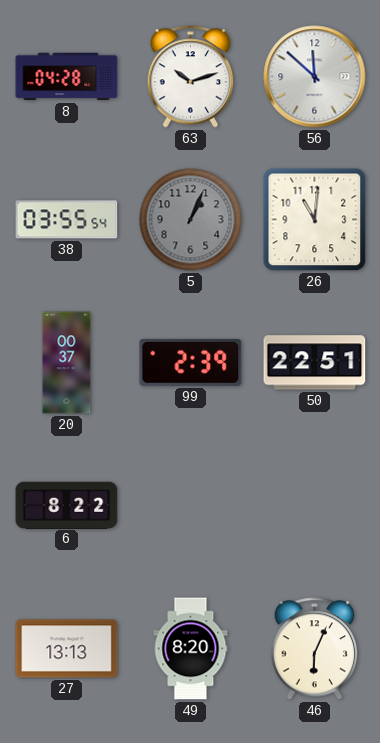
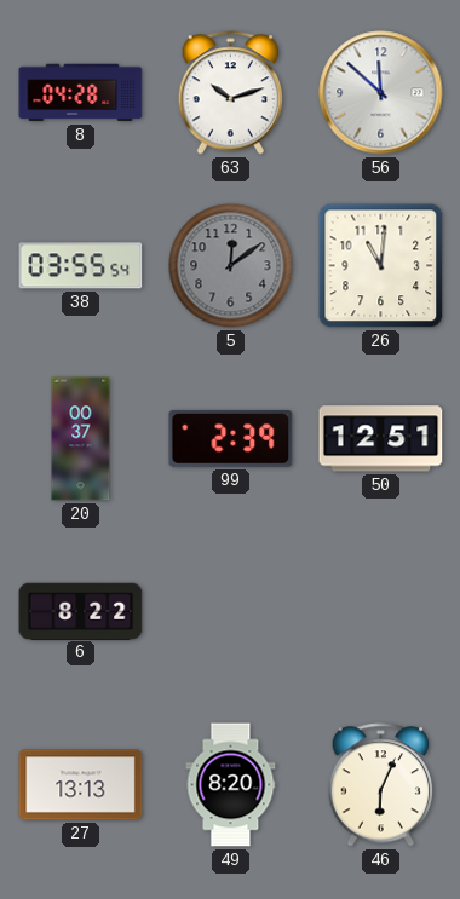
5: 1:04 -> 12:09 (231, 266)
50: 22:51 -> 12:51 (381, 439)
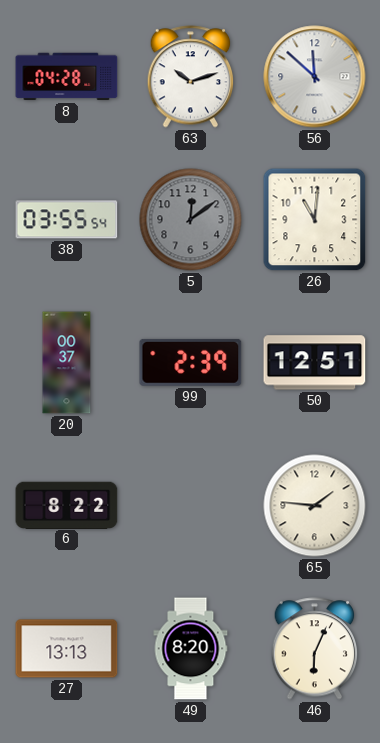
65: none -> 1:46 (315, 506)
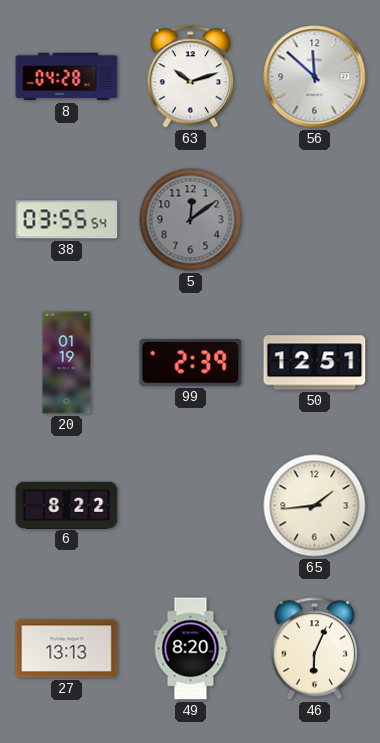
26: 11:01 -> none (315, 220)
20: 00:37 -> 01:19 (67, 363)
65: 1:46 -> 1:44 (315, 506)
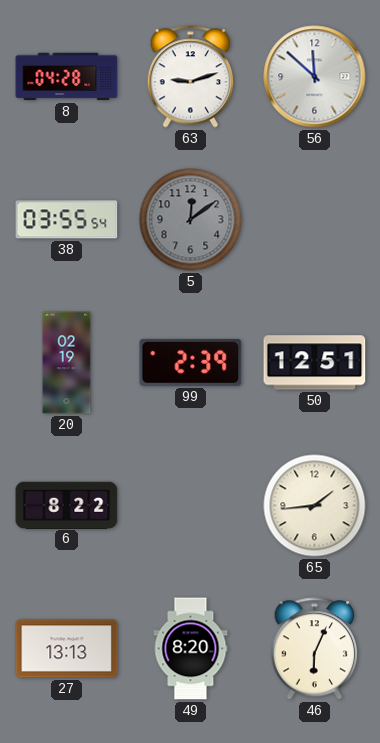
63: 10:12 -> 9:12 (191, 77)
20: 01:19 -> 02:19 (67, 363)
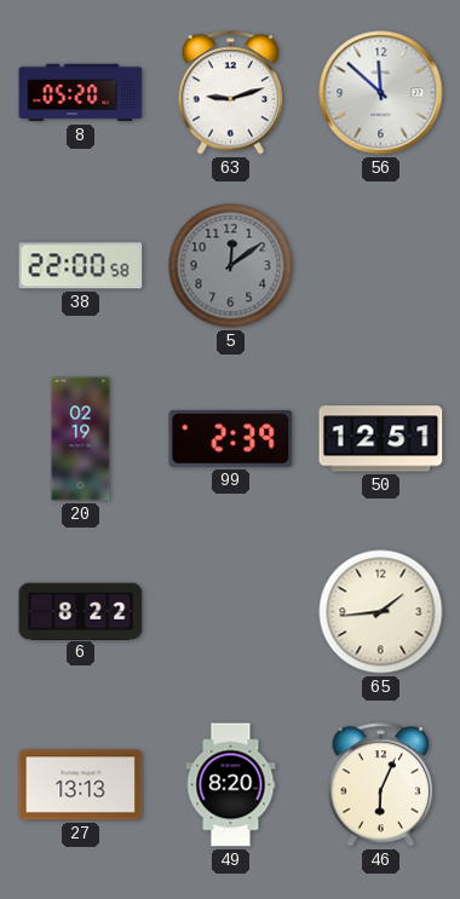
8: 04:28 -> 05:20 (81, 93)
38: 03:55 -> 22:00 (81, 266)
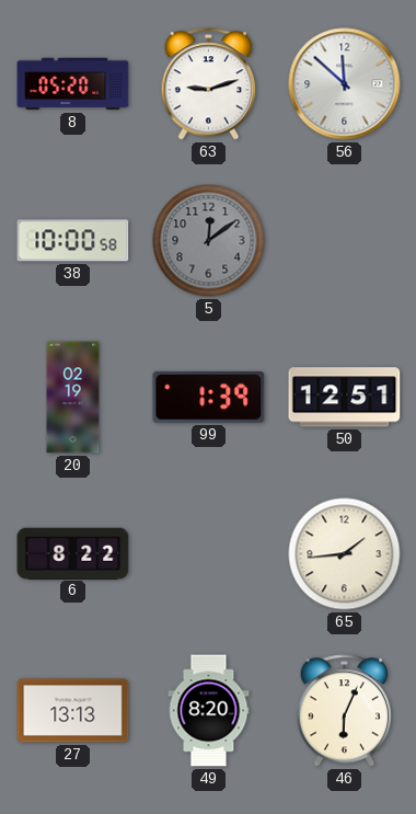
38: 22:00 -> 10:00 (73, 241)
99: 2:39 -> 1:39 (209, 397)
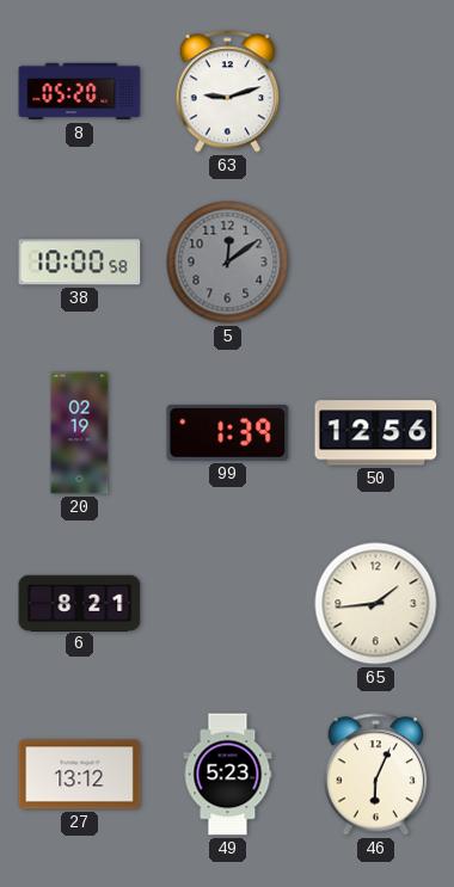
56: 11:52 -> none (345, 84)
50: 12:51 -> 12:56 (376, 433)
6: 8:22 -> 8:21 (80, 603)
27: 13:13 -> 13:12 (80, 775)
49: 8:20 -> 5:23 (228, 775)
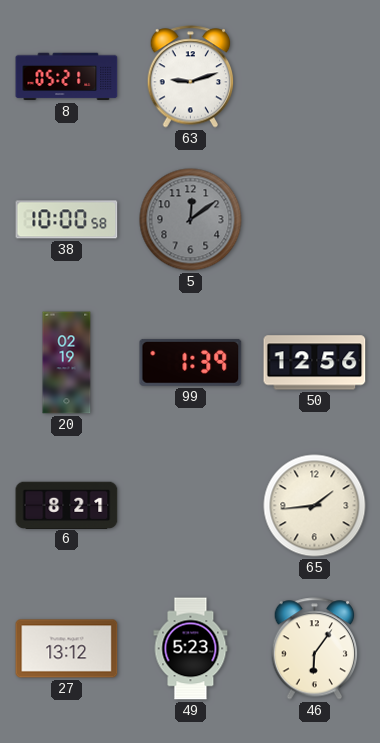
8: 05:20 -> 05:21 (67, 77)
46: 6:04 -> 6:06 (315, 649)
